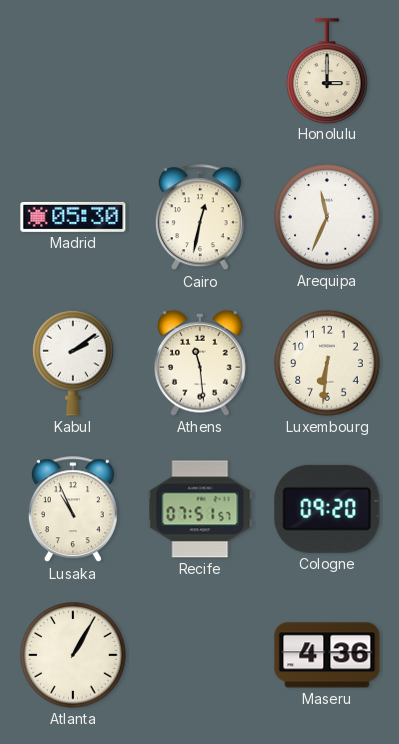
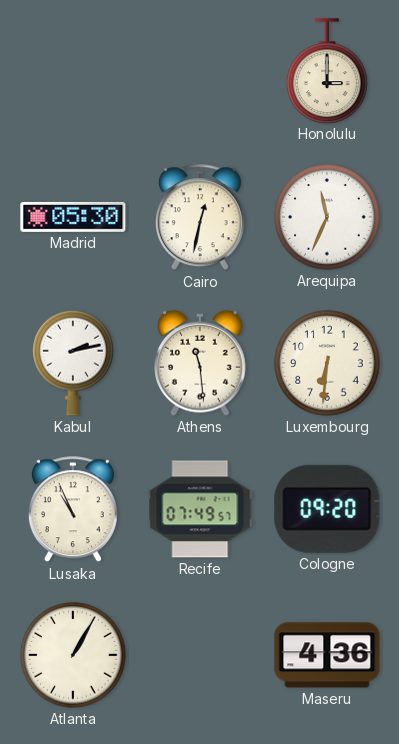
Kabul: 2:09 -> 2:13 (73, 363)
Recife: 07:51 -> 07:49 (200, 509)
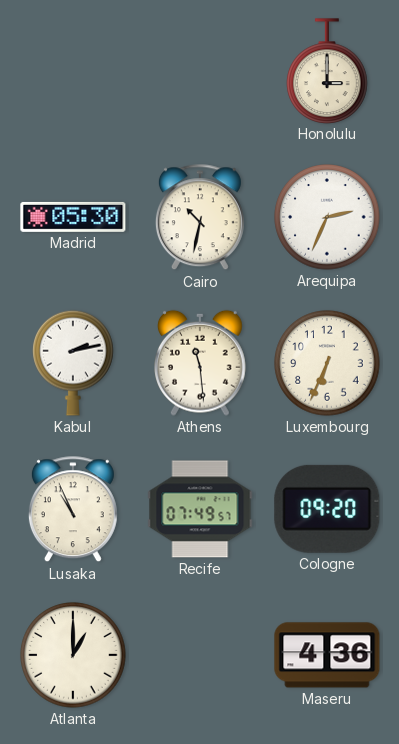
Cairo: 12:32 -> 10:32 (200, 218)
Arequipa: 11:34 -> 2:34 (327, 217)
Luxembourg: 6:31 -> 6:34 (327, 363)
Atlanta: 1:05 -> 1:00 (73, 655)
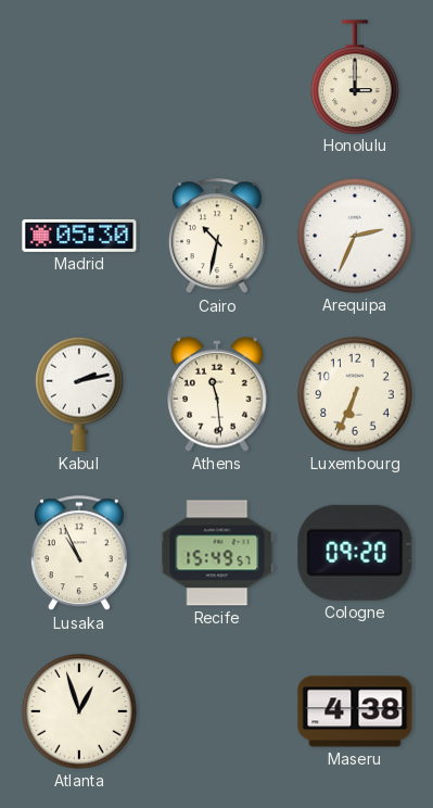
Recife: 07:49 -> 15:49 (217, 553)
Atlanta: 1:00 -> 12:57 (79, 711)
Maseru: 4:36 -> 4:38 (355, 711)
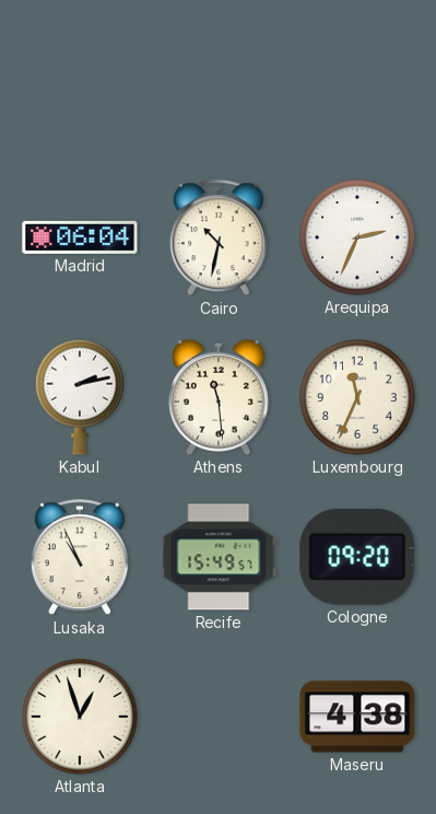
Honolulu: 3:00 -> none (355, 77)
Madrid: 05:30 -> 06:04 (80, 237)
Luxembourg: 6:34 -> 11:34 (357, 397)
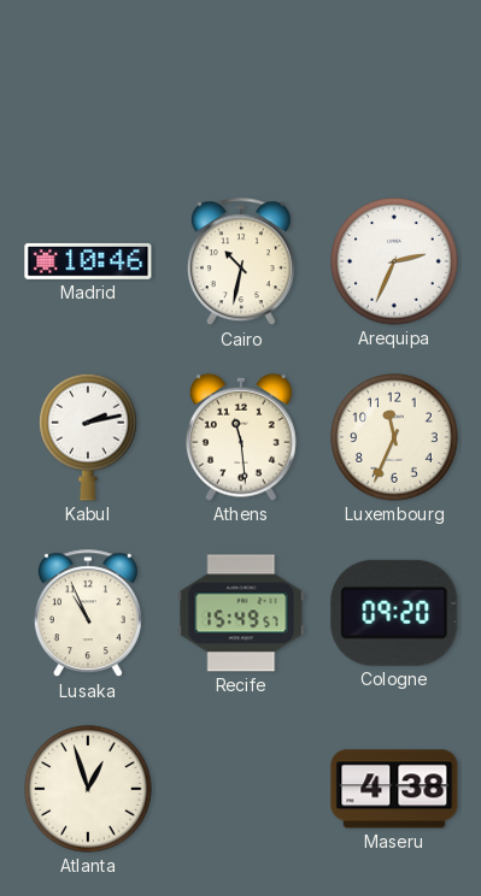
Madrid: 06:04 -> 10:46 (88, 261)
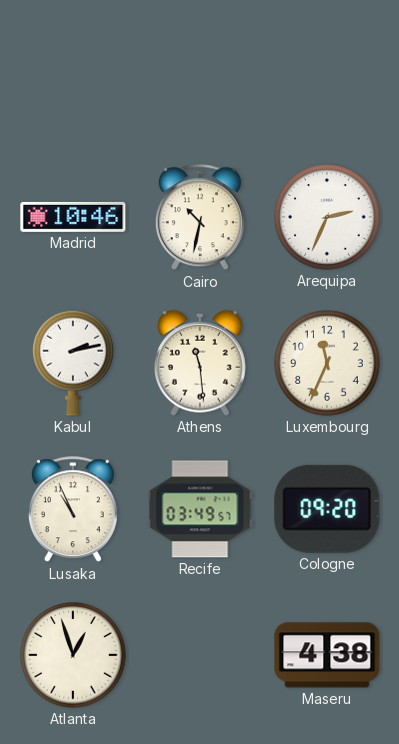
Recife: 15:49 -> 03:49 (200, 509)
